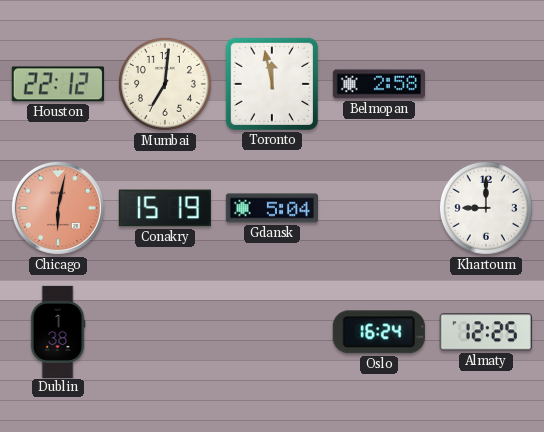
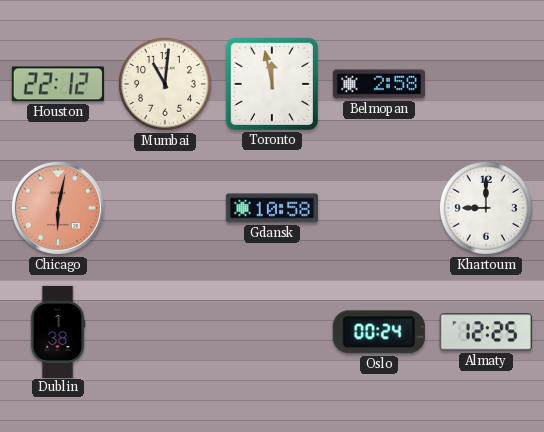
Mumbai: 7:01 -> 11:01 (165, 84)
Conakry: 15:19 -> none (165, 208)
Gdansk: 5:04 -> 10:58 (271, 208)
Oslo: 16:24 -> 00:24 (379, 332)
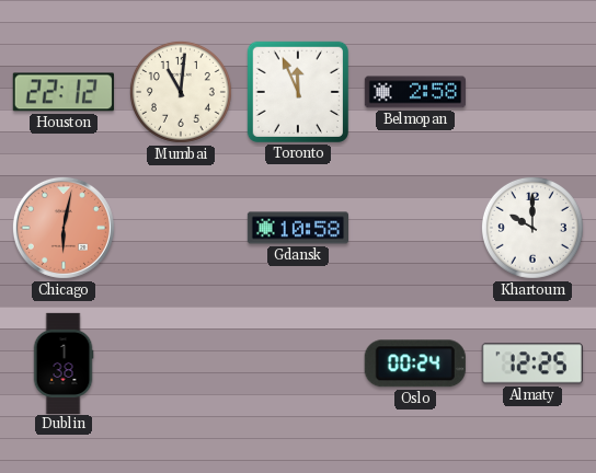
Toronto: 11:58 -> 11:56 (298, 92)
Khartoum: 9:00 -> 10:00 (532, 228)
